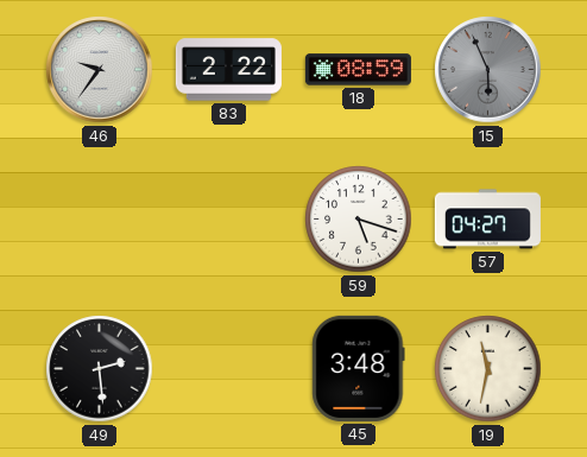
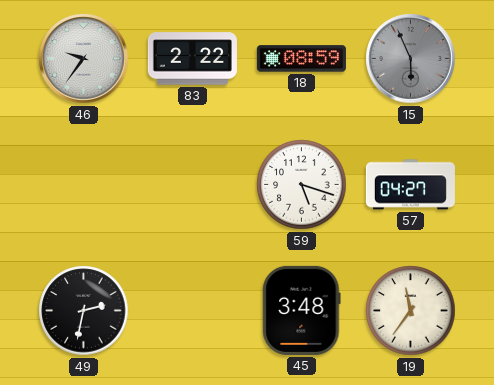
49: 2:29 -> 2:32 (84, 311)
19: 11:32 -> 11:36 (411, 311)
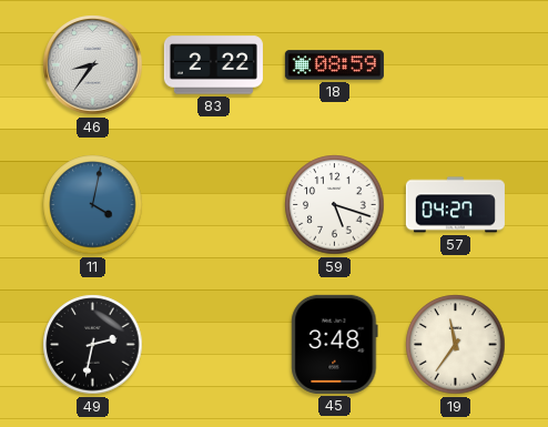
46: 9:36 -> 8:36 (93, 65)
15: 5:56 -> none (411, 59)
11: none -> 4:02 (93, 205)
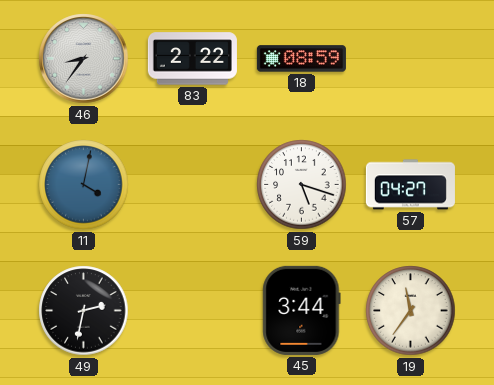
45: 3:48 -> 3:44 (302, 310)
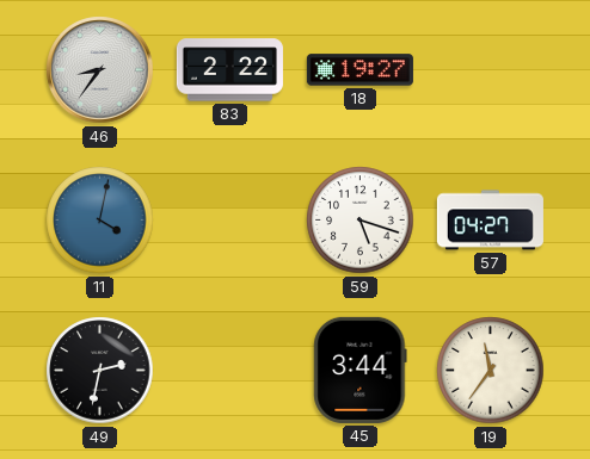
18: 08:59 -> 19:27 (359, 70)
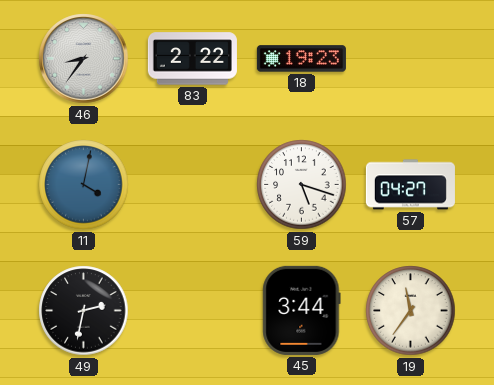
18: 19:27 -> 19:23 (301, 59)
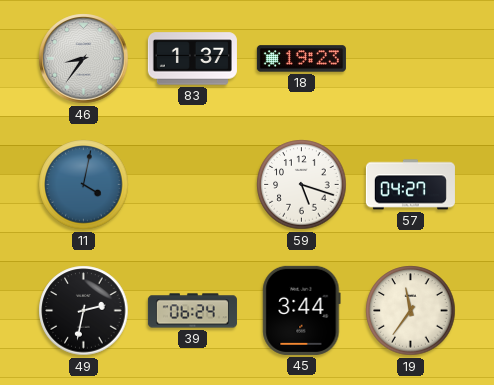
83: 2:22 -> 1:37 (192, 59)
39: none -> 06:24 (192, 311)
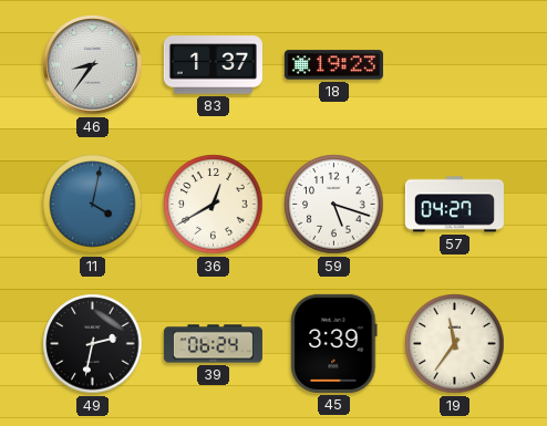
36: none -> 12:40 (214, 205)
45: 3:44 -> 3:39 (334, 343)
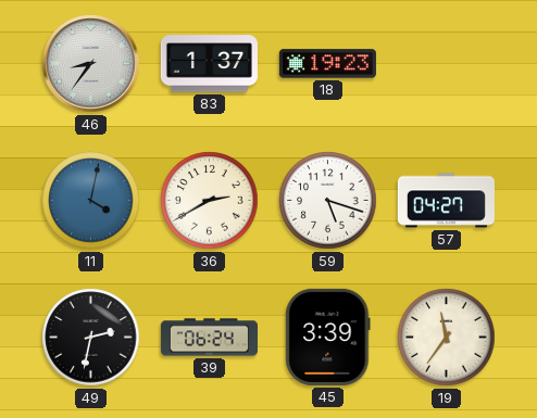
36: 12:40 -> 2:40 (210, 201)
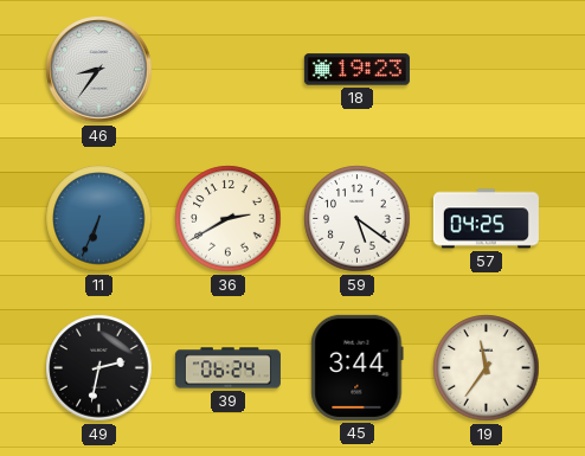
83: 1:37 -> none (209, 64)
11: 4:02 -> 6:34 (99, 219)
59: 5:18 -> 5:21 (358, 219)
57: 04:27 -> 04:25 (486, 219)
45: 3:39 -> 3:44 (358, 367)
